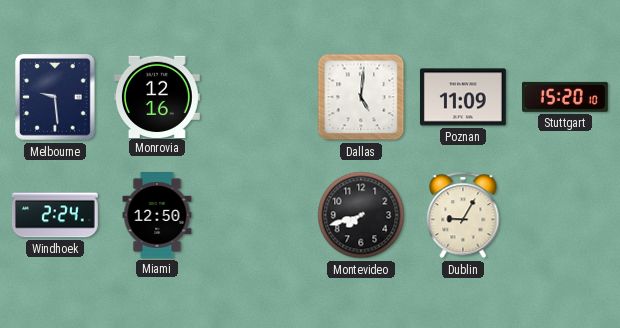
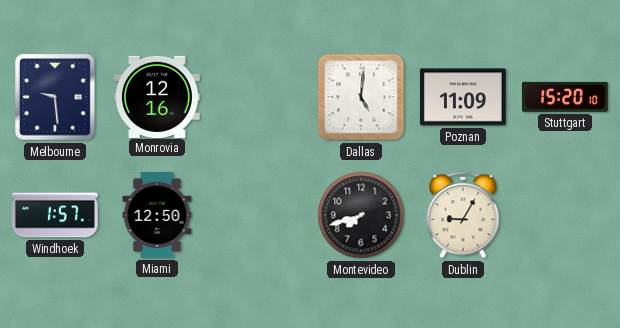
Windhoek: 2:24 -> 1:57 (55, 215)
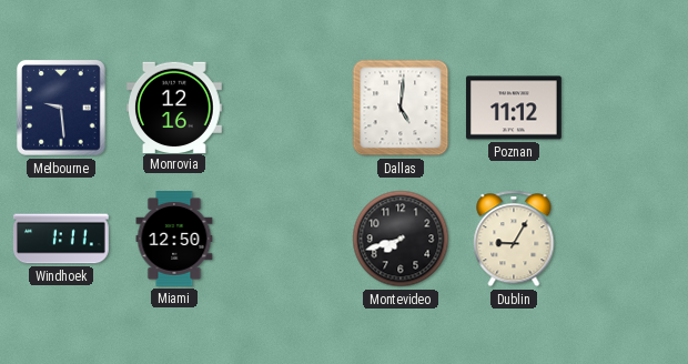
Poznan: 11:09 -> 11:12 (514, 108)
Stuttgart: 15:20 -> none (565, 97)
Windhoek: 1:57 -> 1:11 (61, 239)
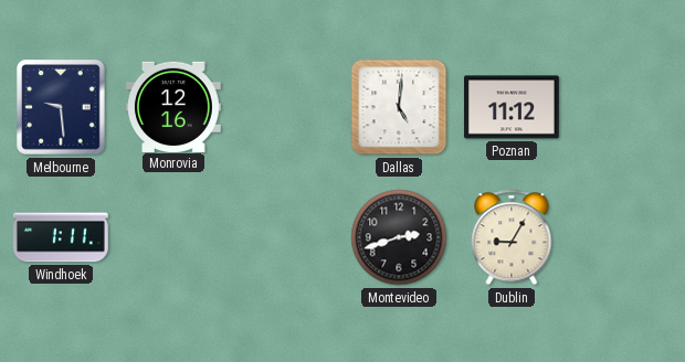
Miami: 12:50 -> none (174, 240)
Montevideo: 7:42 -> 2:42 (399, 237)
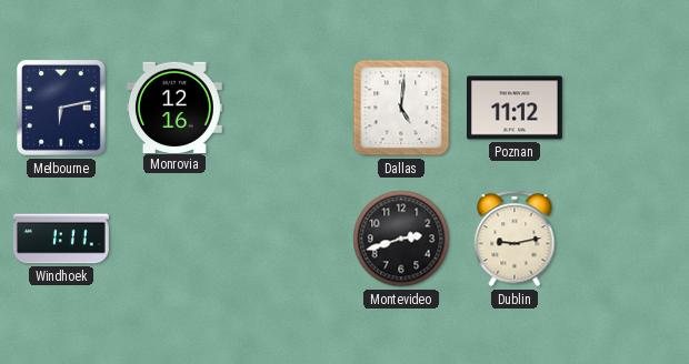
Melbourne: 9:29 -> 6:13 (62, 109)
Dublin: 9:05 -> 9:13 (515, 239)
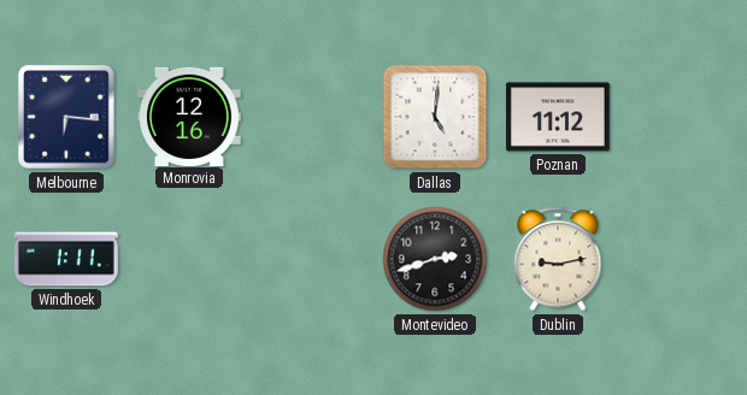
Melbourne: 6:13 -> 6:16 (67, 118)
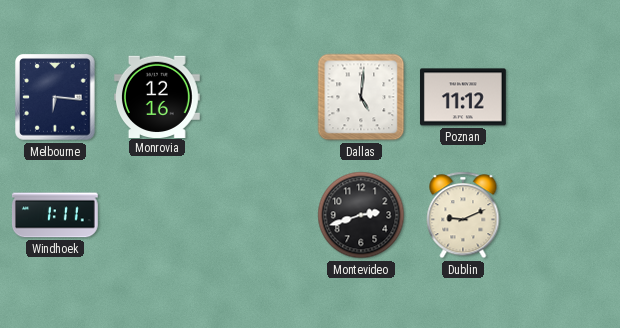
Dublin: 9:13 -> 9:11 (463, 215)
